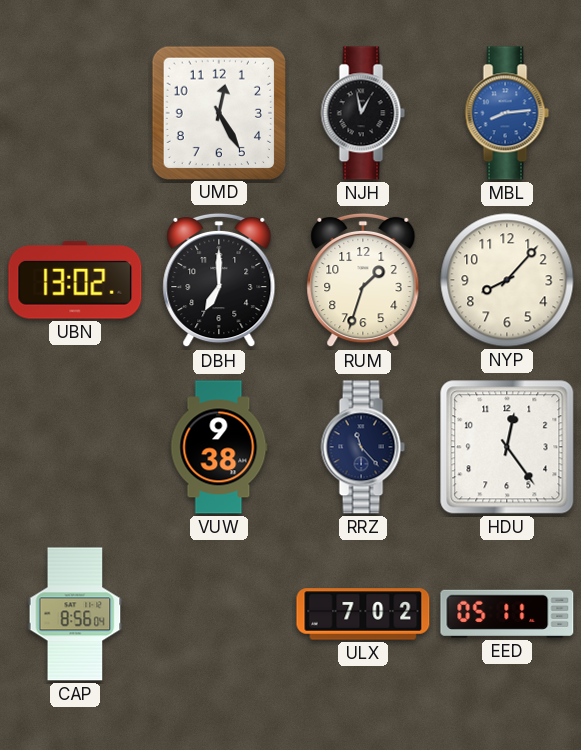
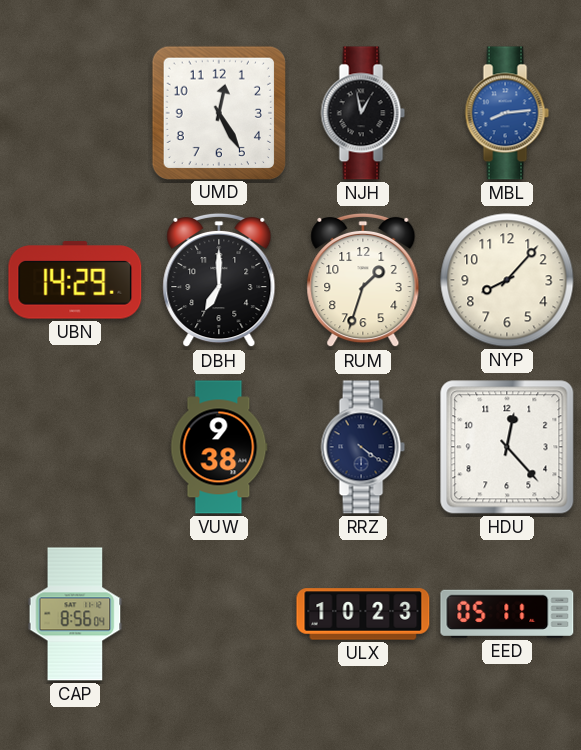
UBN: 13:02 -> 14:29 (75, 280)
RRZ: 11:23 -> 4:21 (363, 447)
HDU: 12:24 -> 12:23 (507, 447)
ULX: 7:02 -> 10:23 (363, 614)
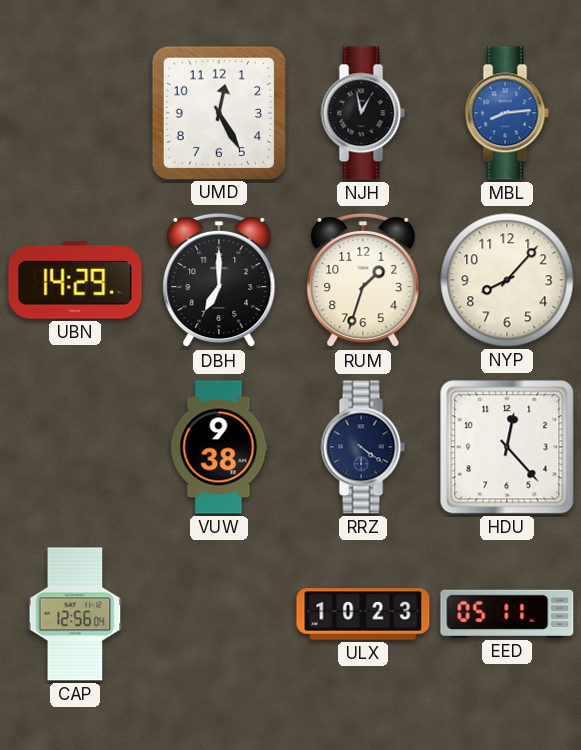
CAP: 8:56 -> 12:56 (75, 614)
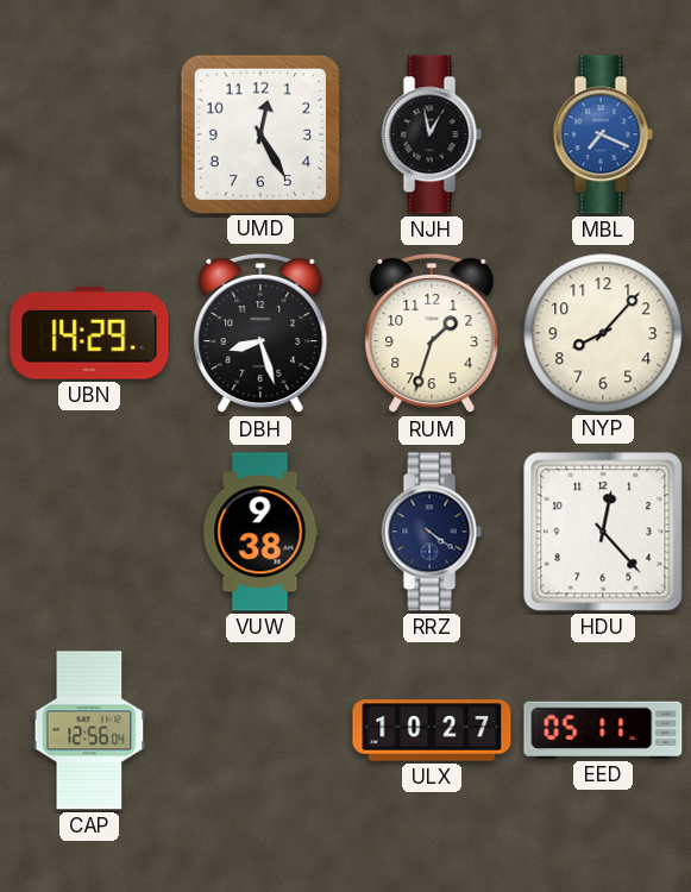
MBL: 8:14 -> 7:19 (603, 134)
DBH: 7:00 -> 8:27 (260, 333)
ULX: 10:23 -> 10:27 (432, 730)
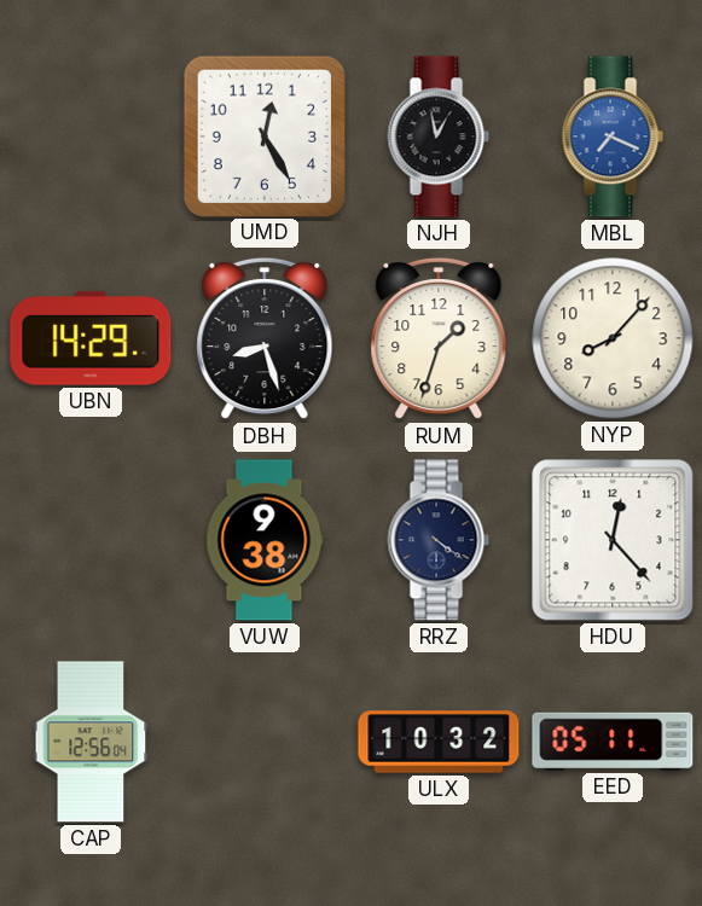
ULX: 10:27 -> 10:32 (439, 742)
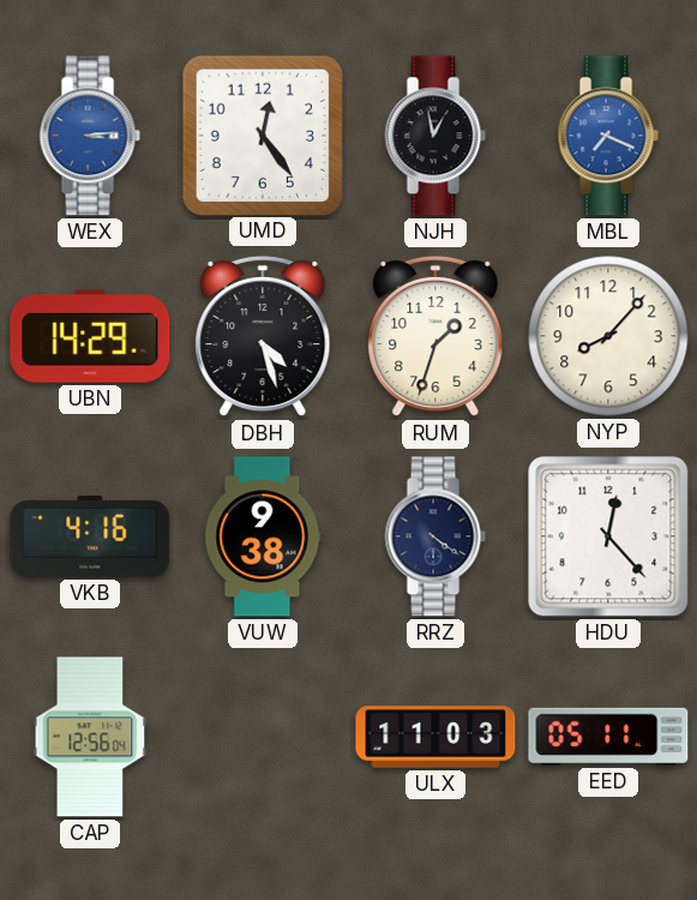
WEX: none -> 3:14 (90, 136)
UMD: 12:25 -> 12:24 (262, 134)
DBH: 8:27 -> 4:27 (263, 336)
VKB: none -> 4:16 (90, 536)
ULX: 10:32 -> 11:03 (435, 737)
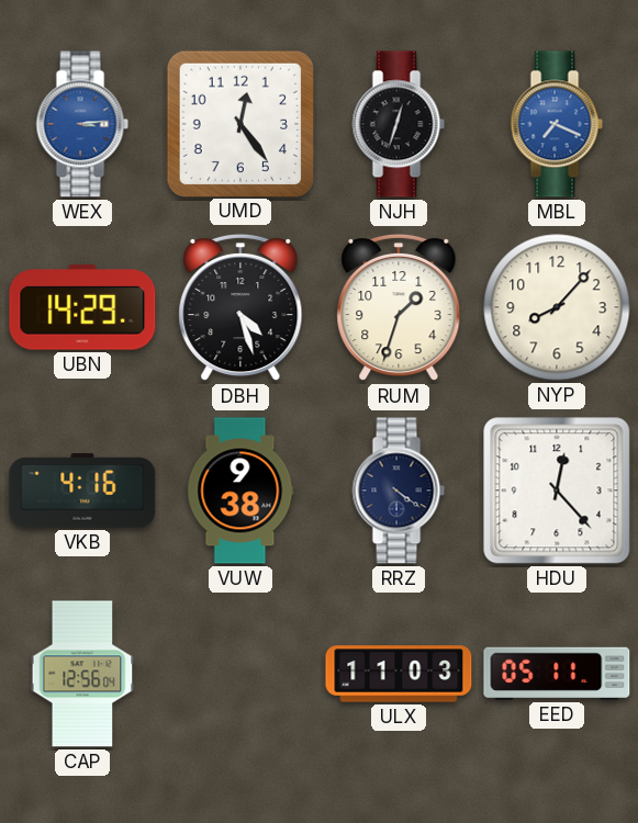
NJH: 12:58 -> 12:33 (399, 124)
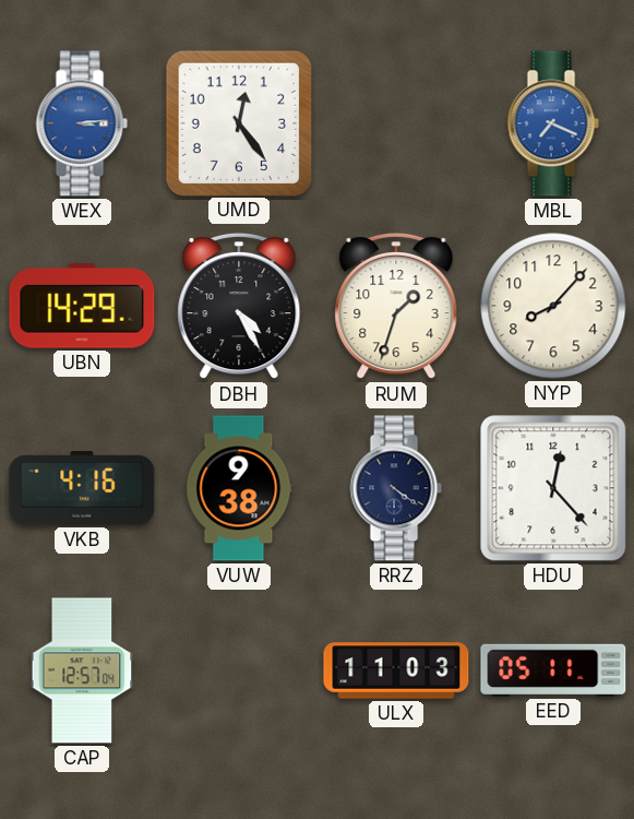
NJH: 12:33 -> none (399, 124)
DBH: 4:27 -> 4:25 (239, 306)
CAP: 12:56 -> 12:57 (82, 670)
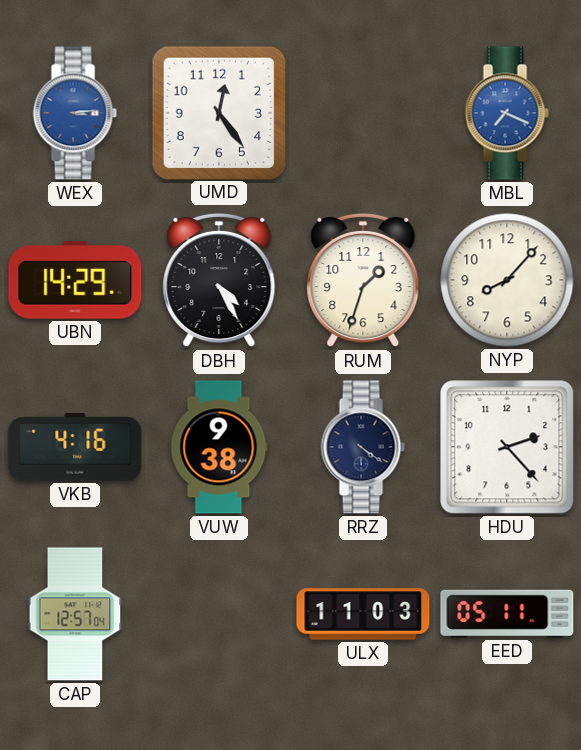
HDU: 12:23 -> 2:23 (507, 447)
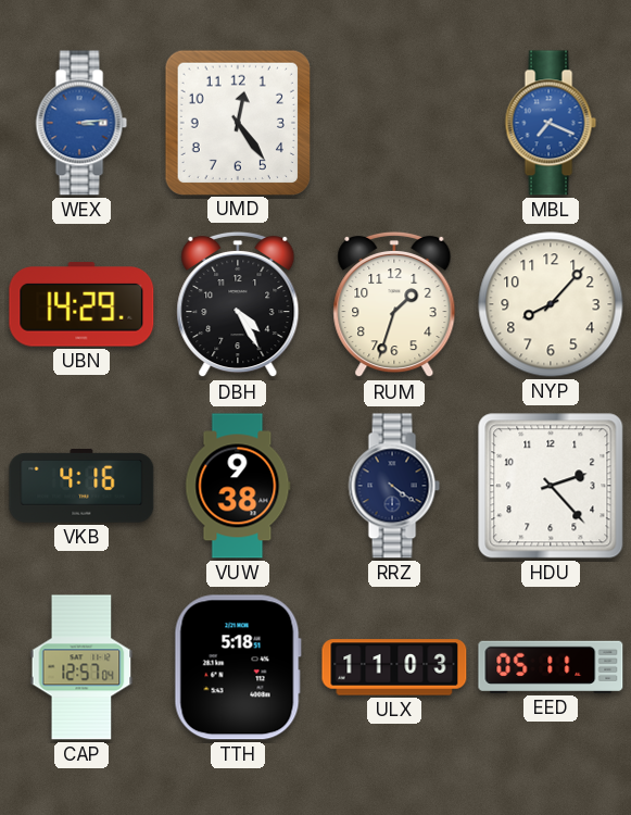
TTH: none -> 5:18 (238, 667)
